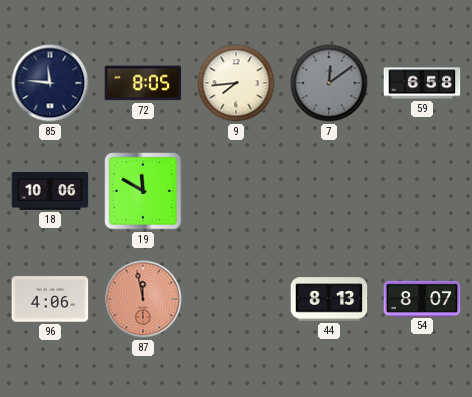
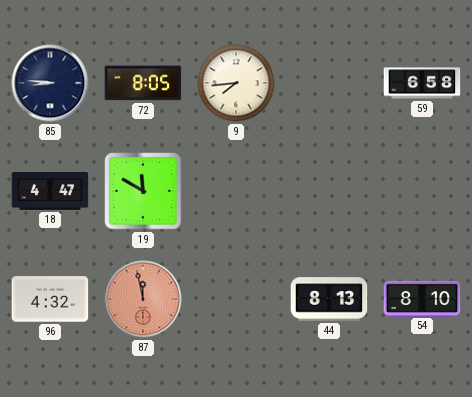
85: 11:46 -> 8:46 (50, 83)
7: 12:09 -> none (329, 83)
18: 10:06 -> 4:47 (50, 192)
96: 4:06 -> 4:32 (50, 299)
54: 8:07 -> 8:10 (422, 298)
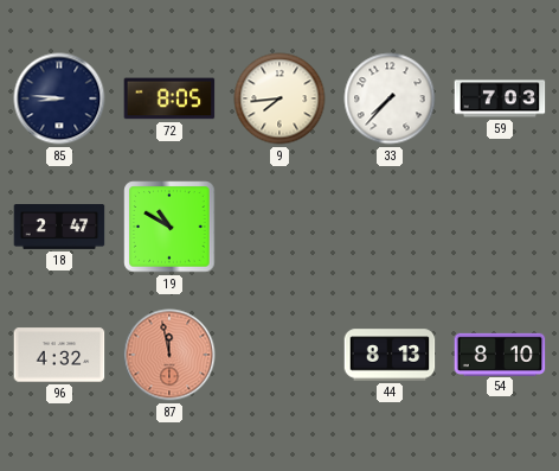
33: none -> 7:37 (390, 98)
59: 6:58 -> 7:03 (500, 98)
18: 4:47 -> 2:47 (59, 228)
19: 11:50 -> 10:50 (169, 227)
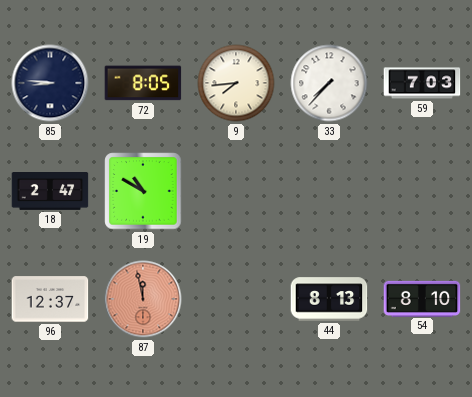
96: 4:32 -> 12:37 (50, 299)
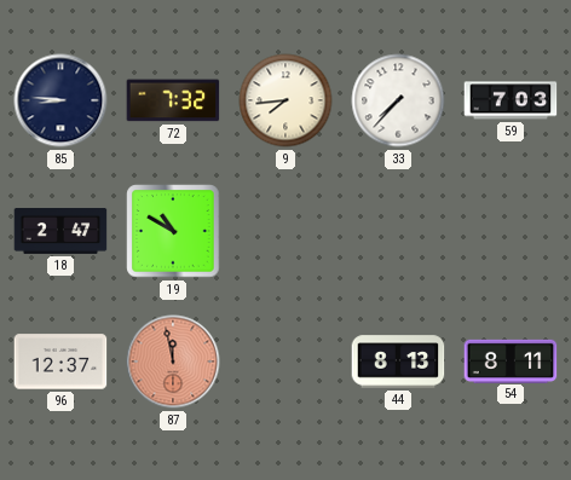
72: 8:05 -> 7:32 (173, 100)
54: 8:10 -> 8:11 (511, 360)
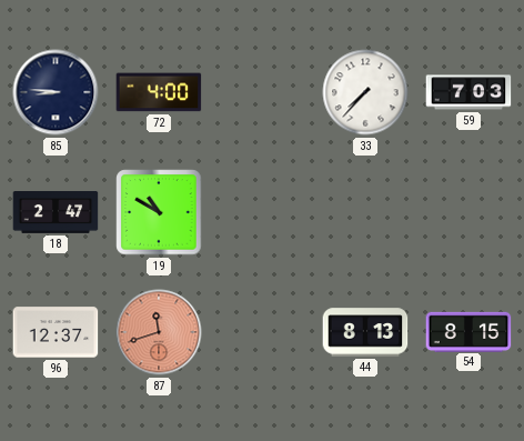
72: 7:32 -> 4:00 (159, 92)
9: 7:44 -> none (285, 100)
87: 11:58 -> 11:42 (159, 332)
54: 8:11 -> 8:15 (468, 331)
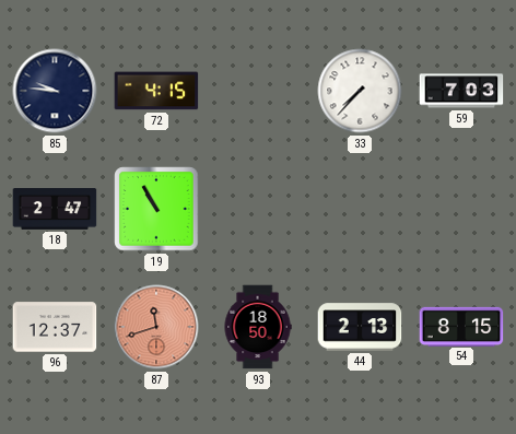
85: 8:46 -> 9:46 (55, 91)
72: 4:00 -> 4:15 (156, 91)
19: 10:50 -> 10:55 (156, 209)
93: none -> 18:50 (258, 327)
44: 8:13 -> 2:13 (360, 327)
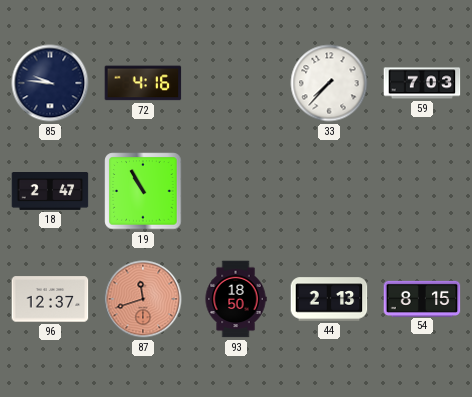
72: 4:15 -> 4:16 (143, 83)
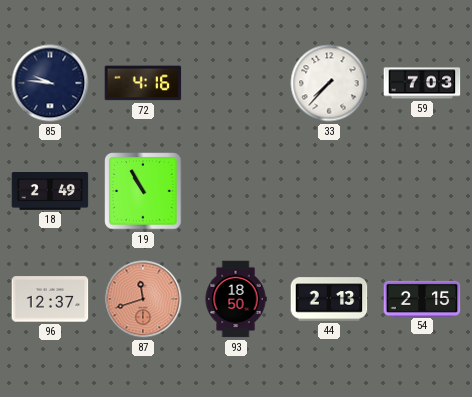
18: 2:47 -> 2:49 (50, 192)
54: 8:15 -> 2:15 (422, 298)
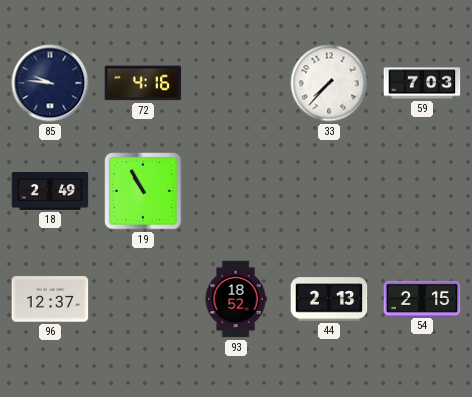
87: 11:42 -> none (143, 299)
93: 18:50 -> 18:52 (236, 299)
